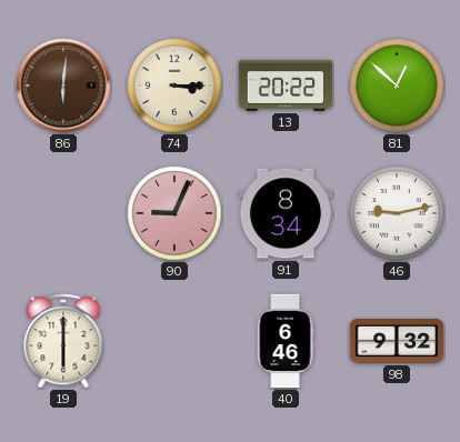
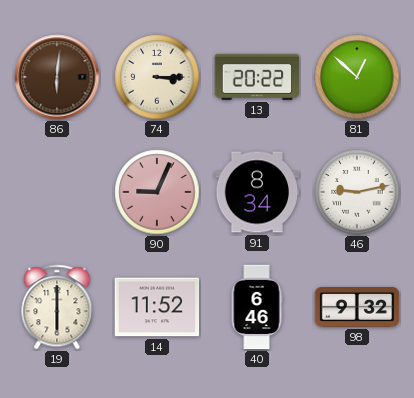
14: none -> 11:52 (157, 307)
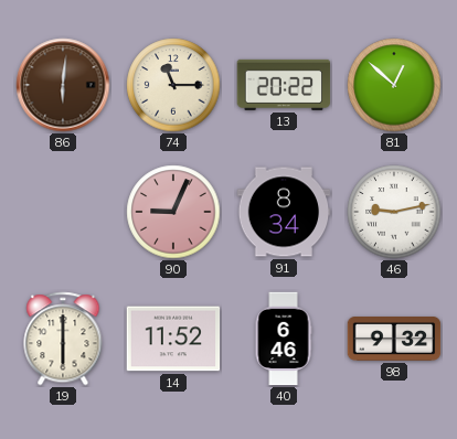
74: 3:15 -> 11:15 (173, 85)
